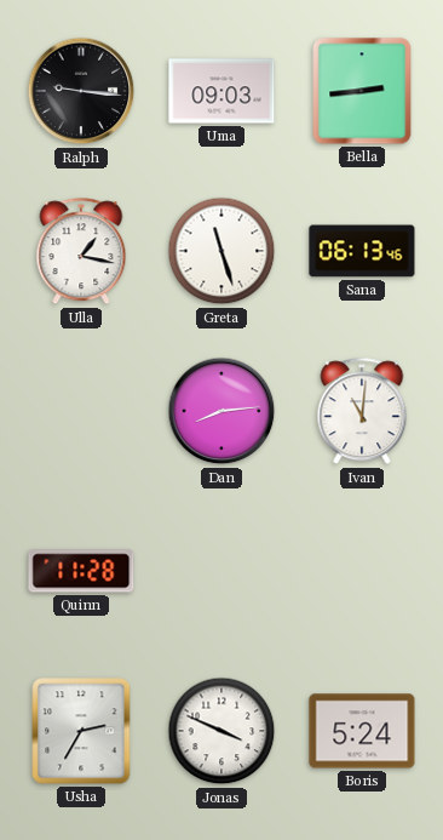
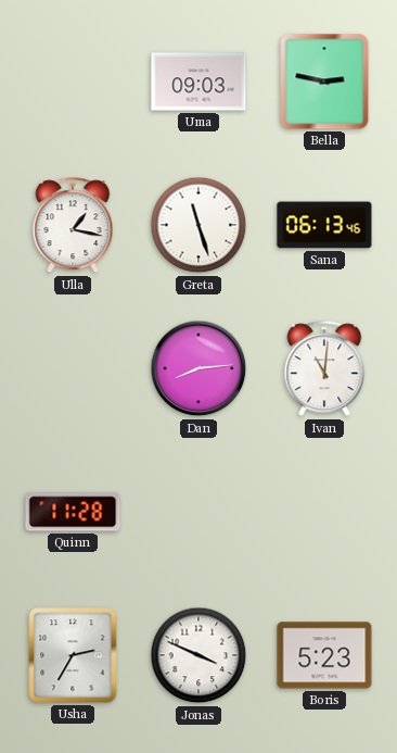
Ralph: 9:16 -> none (81, 91)
Bella: 2:44 -> 2:47 (324, 81)
Boris: 5:24 -> 5:23 (324, 655)
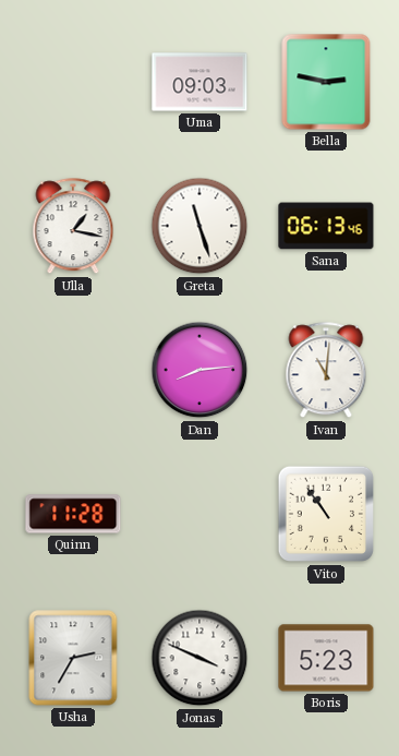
Vito: none -> 10:54 (326, 514)
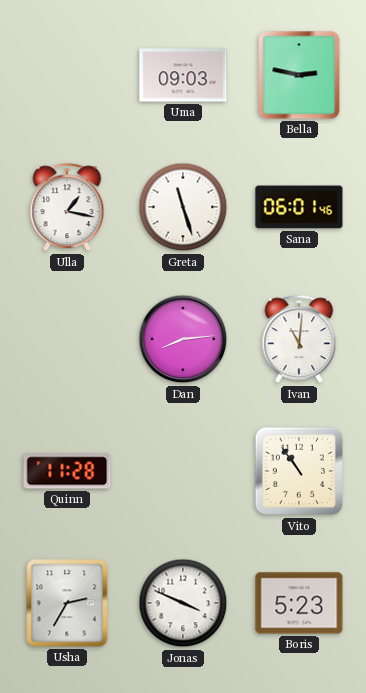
Sana: 06:13 -> 06:01 (299, 207)
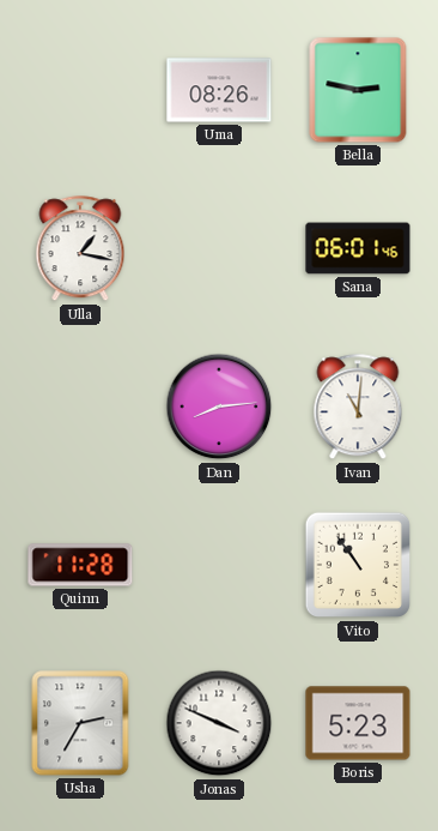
Uma: 09:03 -> 08:26 (219, 90)
Greta: 11:27 -> none (183, 207)
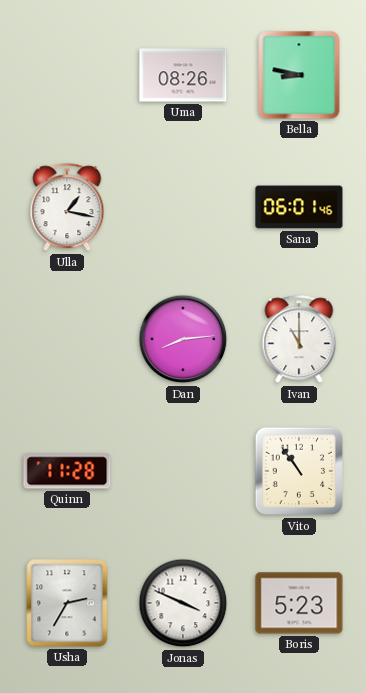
Bella: 2:47 -> 8:47 (299, 75)
Ivan: 11:01 -> 11:00 (299, 340)
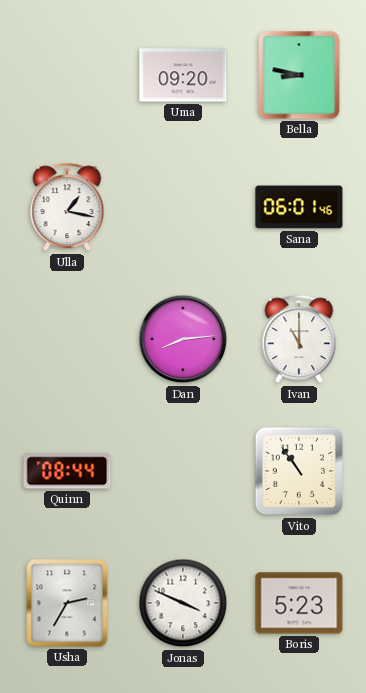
Uma: 08:26 -> 09:20 (183, 75)
Quinn: 11:28 -> 08:44 (67, 471)
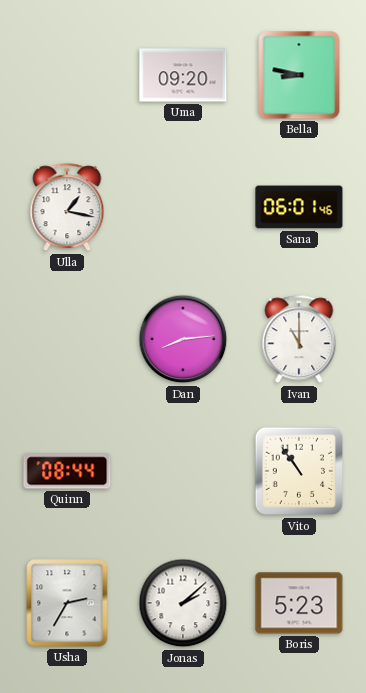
Jonas: 3:49 -> 2:08 (183, 603)
